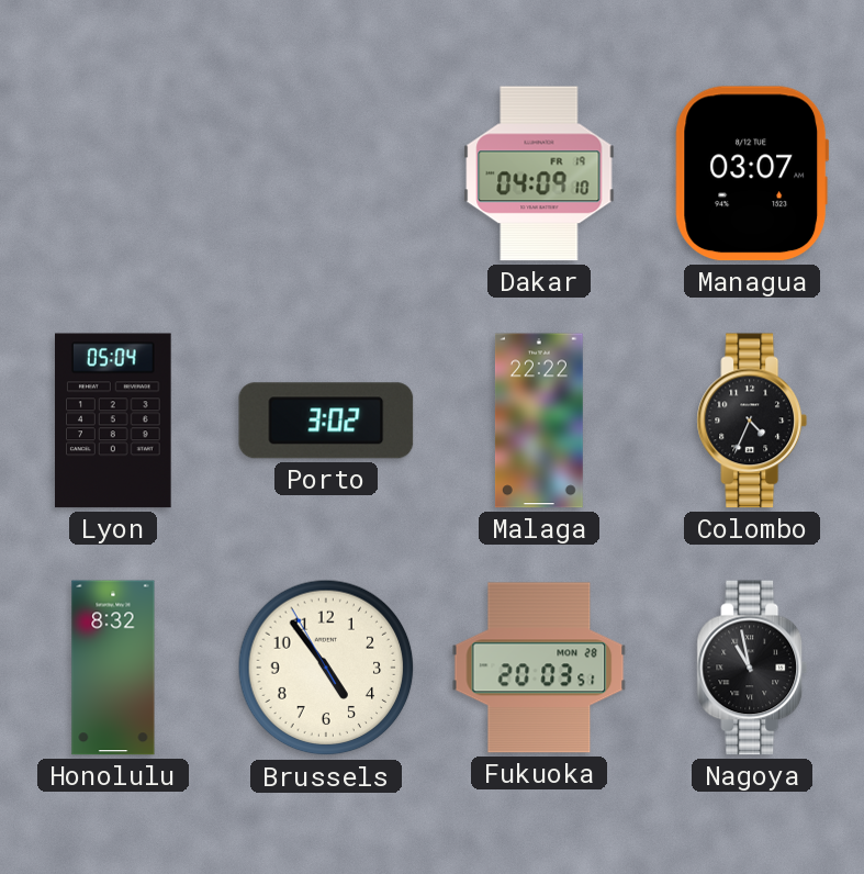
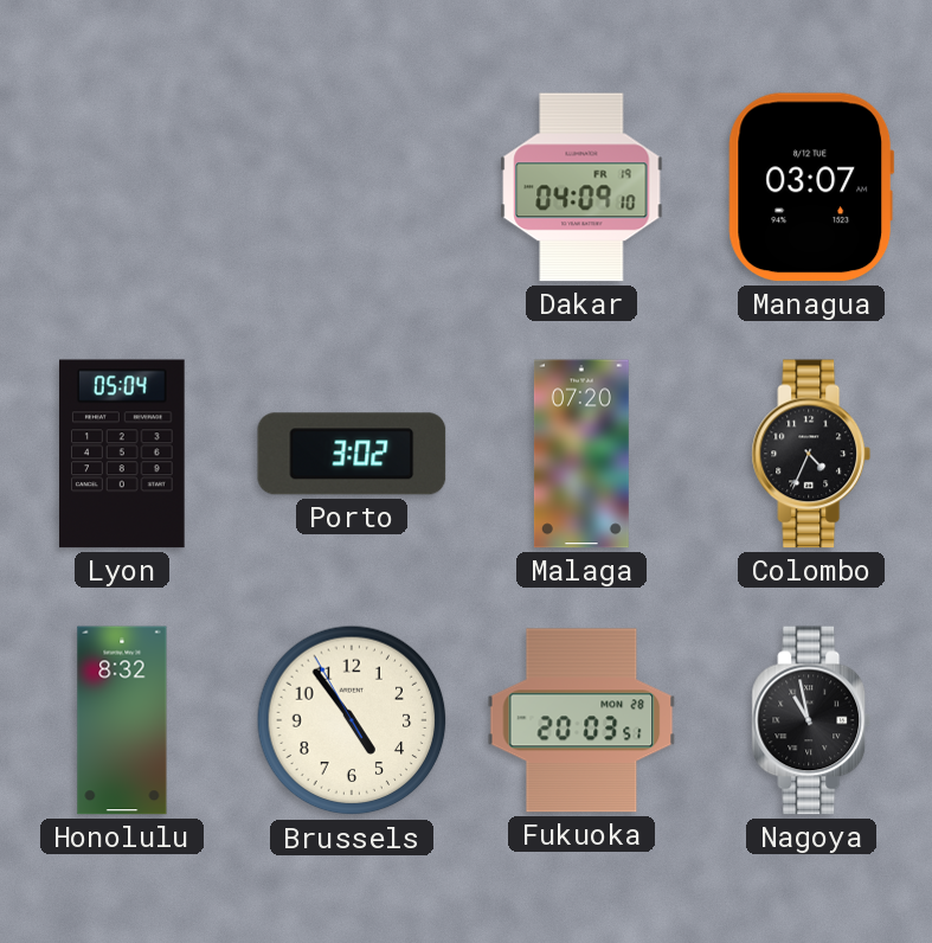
Malaga: 22:22 -> 07:20 (581, 454)
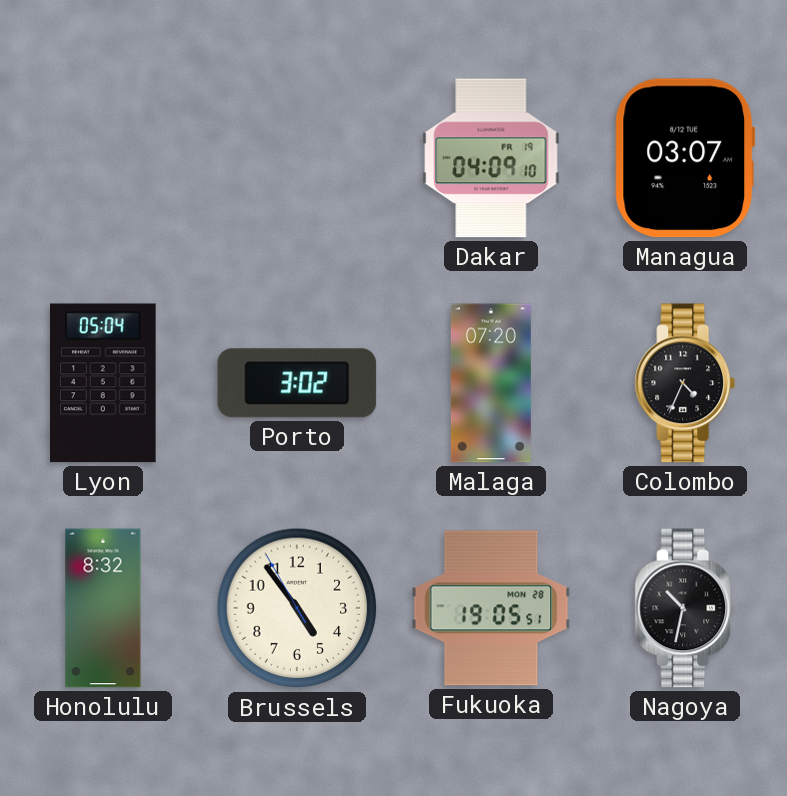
Fukuoka: 20:03 -> 19:05 (491, 608)
Nagoya: 10:58 -> 10:32 (685, 608)
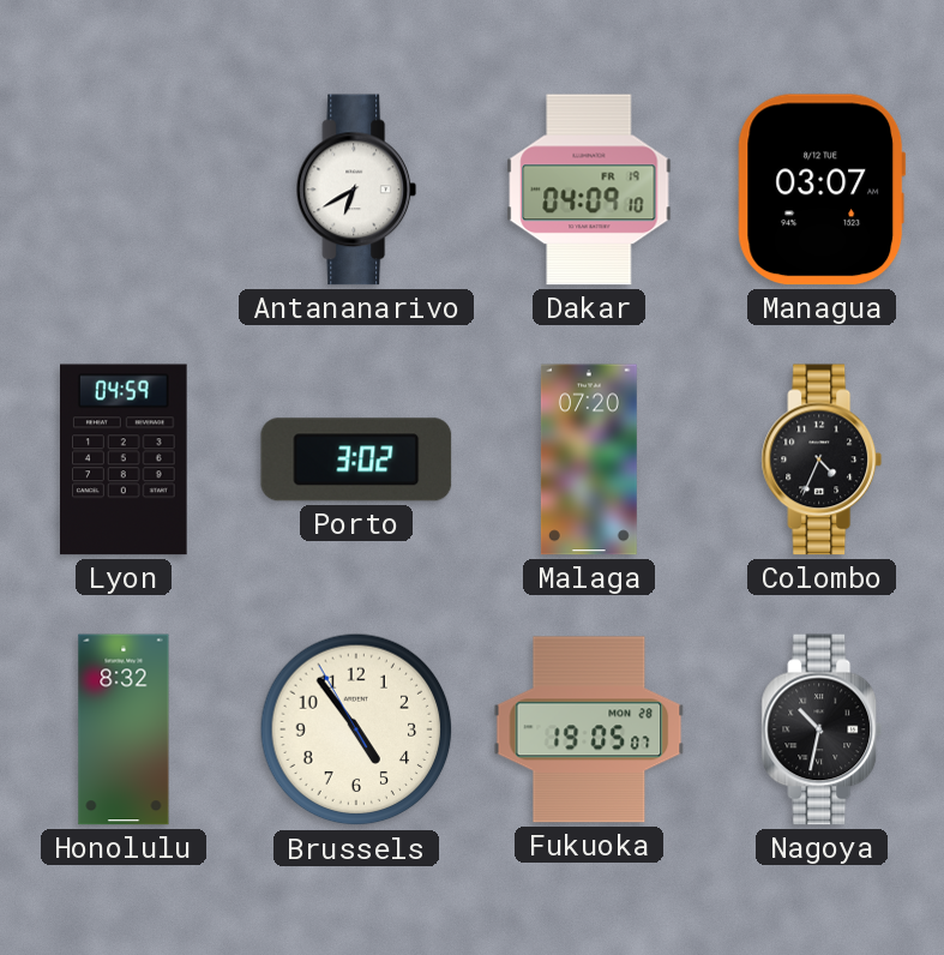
Antananarivo: none -> 6:40 (356, 190)
Lyon: 05:04 -> 04:59 (125, 460)
Fukuoka: 19:05:51 -> 19:05:07 (589, 729)
